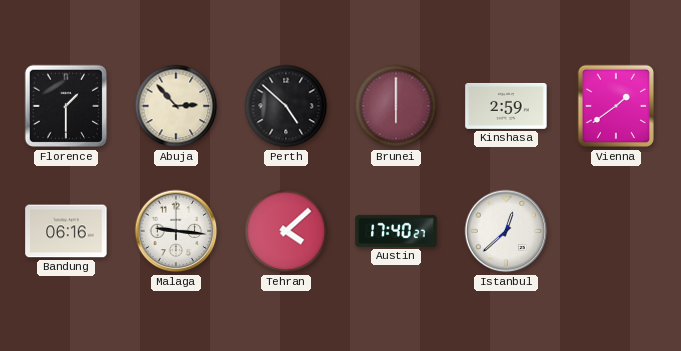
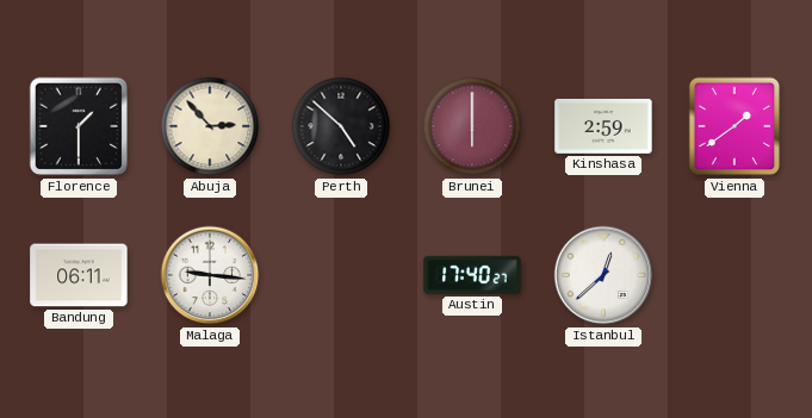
Bandung: 06:16 -> 06:11 (79, 275)
Tehran: 4:08 -> none (286, 231)
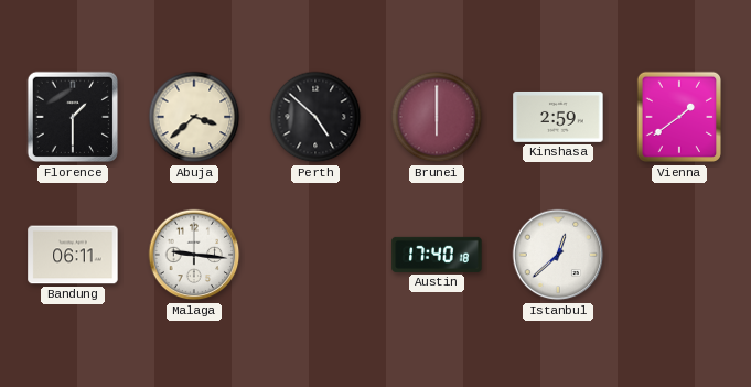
Abuja: 2:53 -> 3:38 (194, 117)
Austin: 17:40:27 -> 17:40:18 (437, 255)
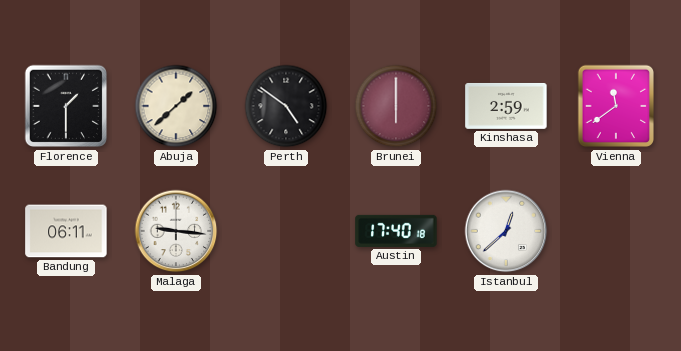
Abuja: 3:38 -> 1:38 (176, 106)
Perth: 4:52 -> 4:51 (286, 106)
Vienna: 1:39 -> 11:39 (615, 106)
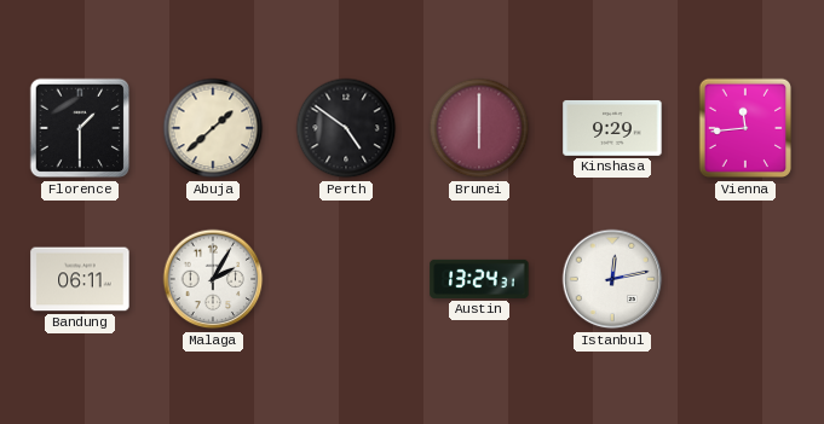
Kinshasa: 2:59 -> 9:29 (612, 128)
Vienna: 11:39 -> 11:44 (744, 128)
Malaga: 9:16 -> 2:05 (213, 279)
Austin: 17:40 -> 13:24 (479, 279)
Istanbul: 12:38 -> 12:13 (612, 279)
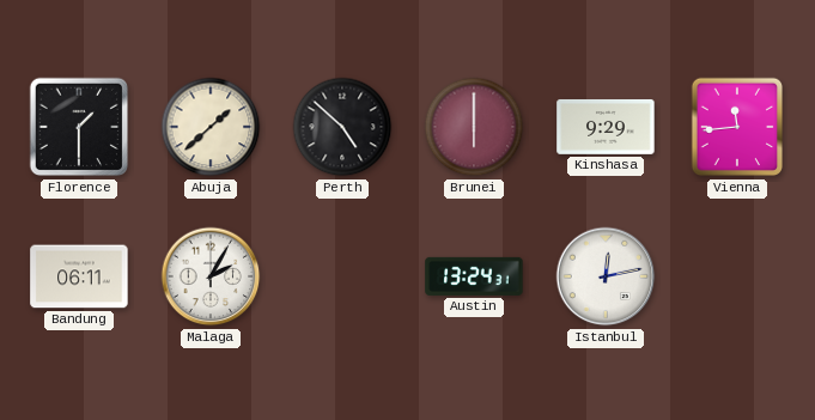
Perth: 4:51 -> 4:52 (342, 127)
